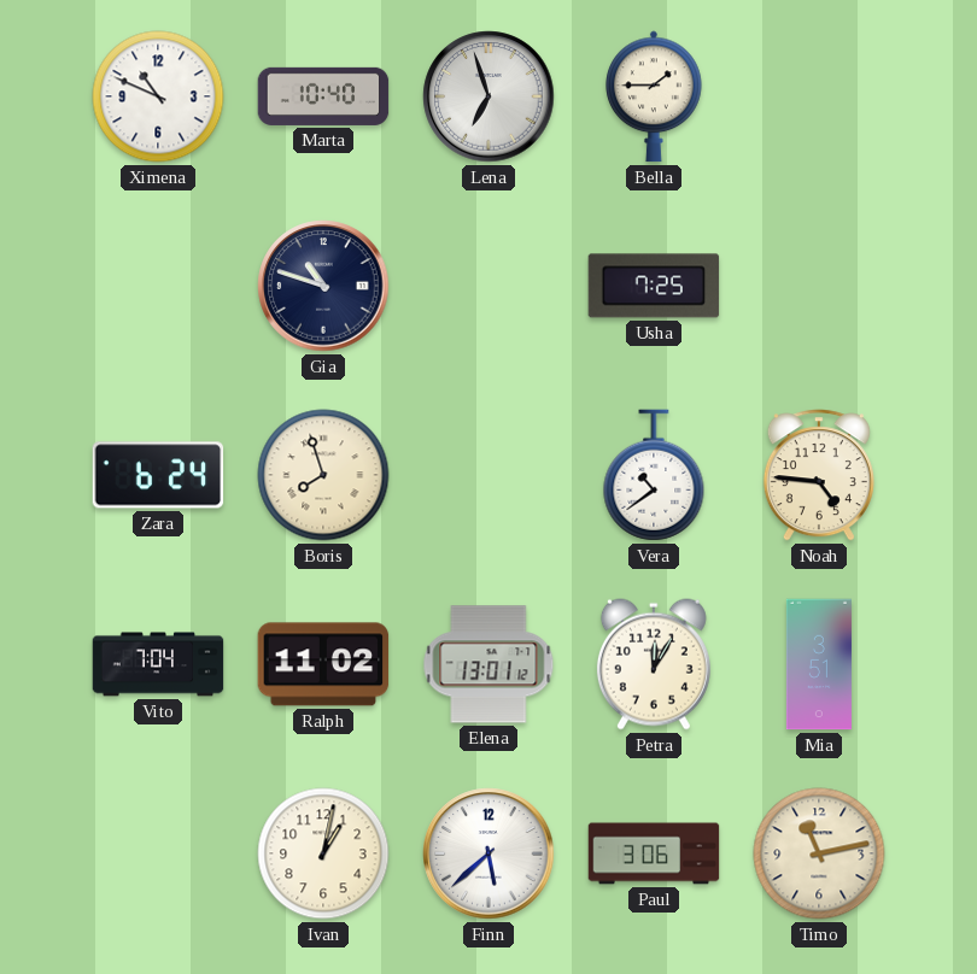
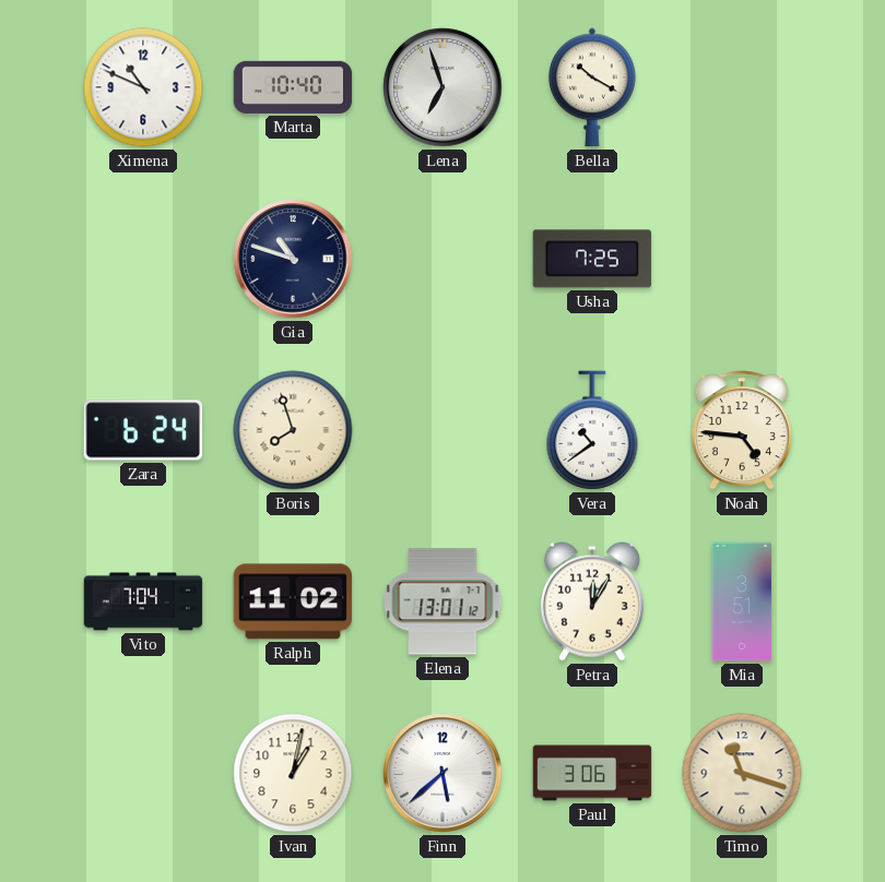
Bella: 1:45 -> 10:20 (592, 87)
Timo: 11:13 -> 11:18 (742, 773)
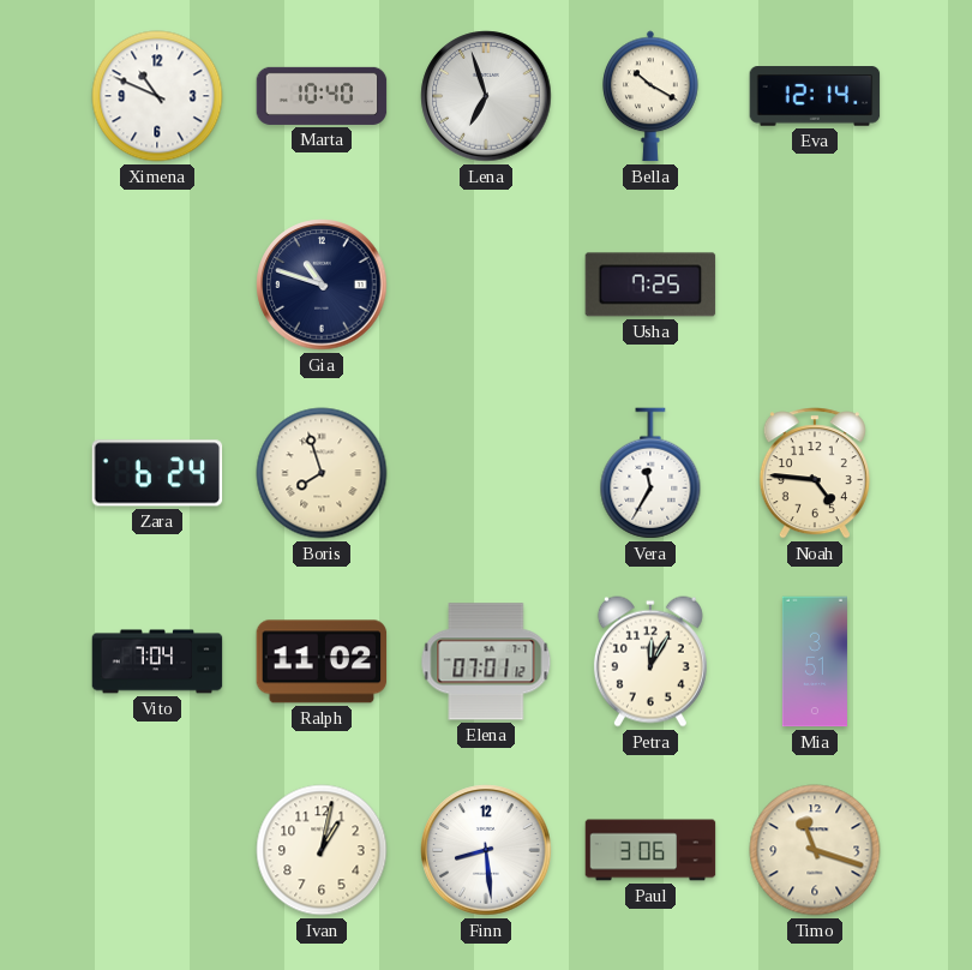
Eva: none -> 12:14 (815, 96)
Vera: 10:39 -> 11:35 (650, 473)
Elena: 13:01 -> 07:01 (486, 661)
Finn: 5:38 -> 8:29 (486, 850)
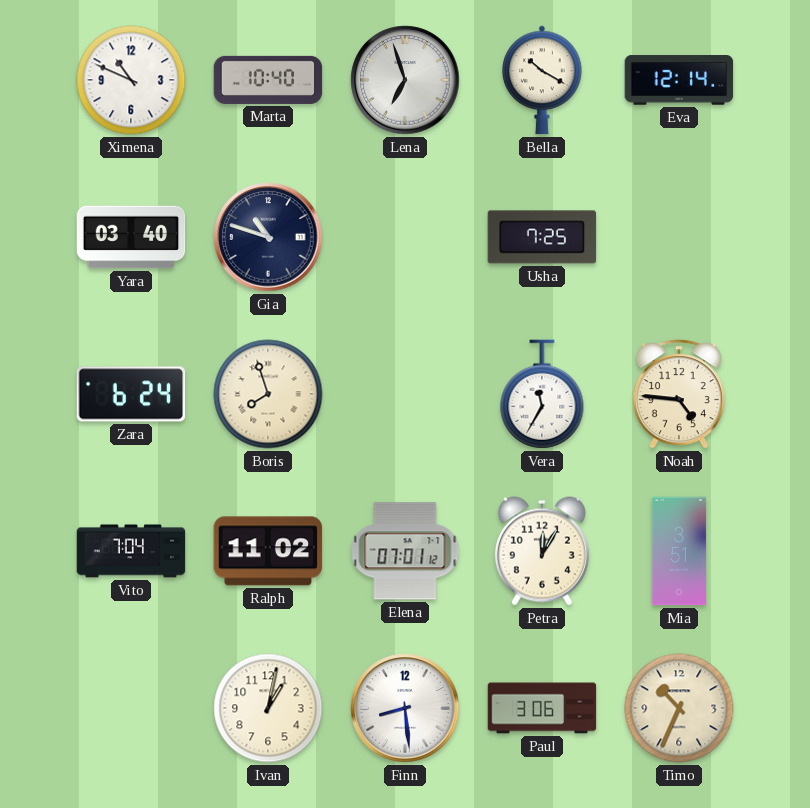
Yara: none -> 03:40 (131, 237)
Timo: 11:18 -> 10:34 (679, 708)
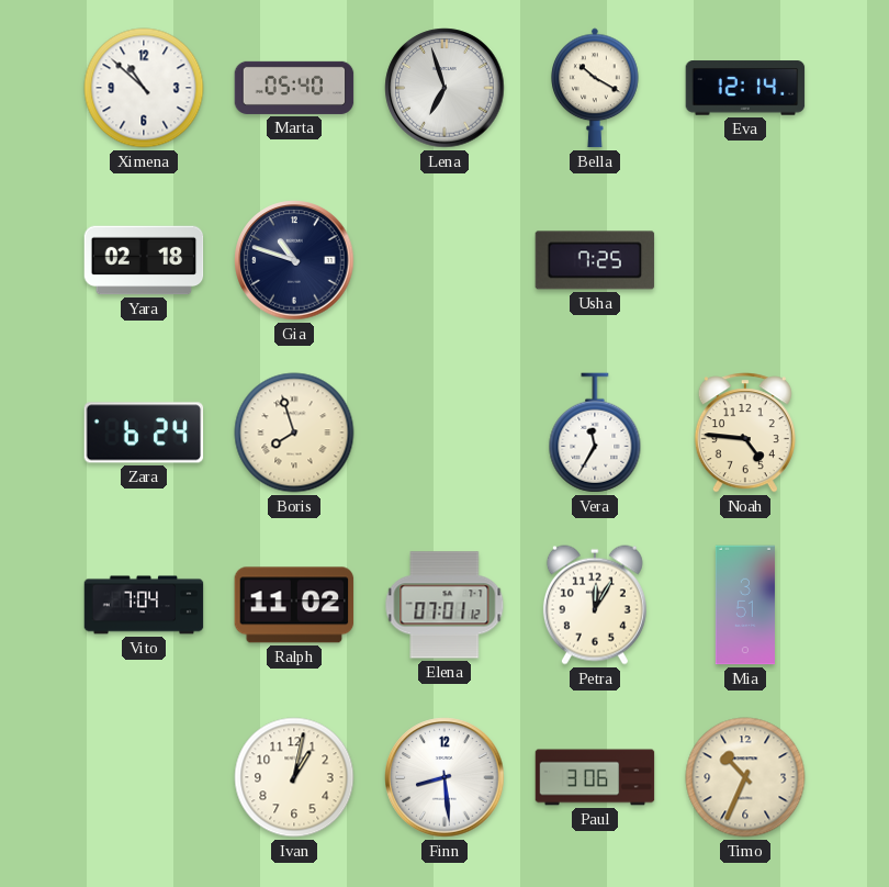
Ximena: 10:49 -> 10:52 (144, 88)
Marta: 10:40 -> 05:40 (294, 88)
Yara: 03:40 -> 02:18 (144, 260)
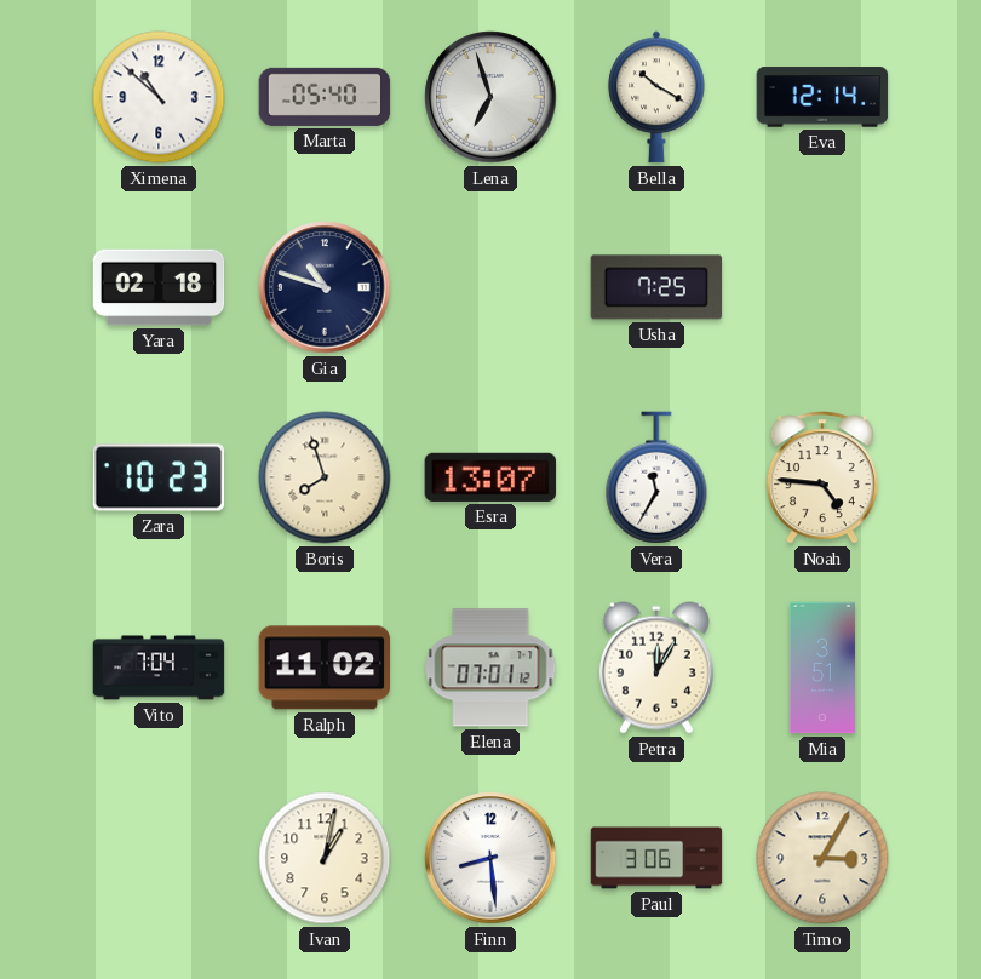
Zara: 6:24 -> 10:23 (159, 477)
Esra: none -> 13:07 (490, 477)
Timo: 10:34 -> 3:05 (822, 858)
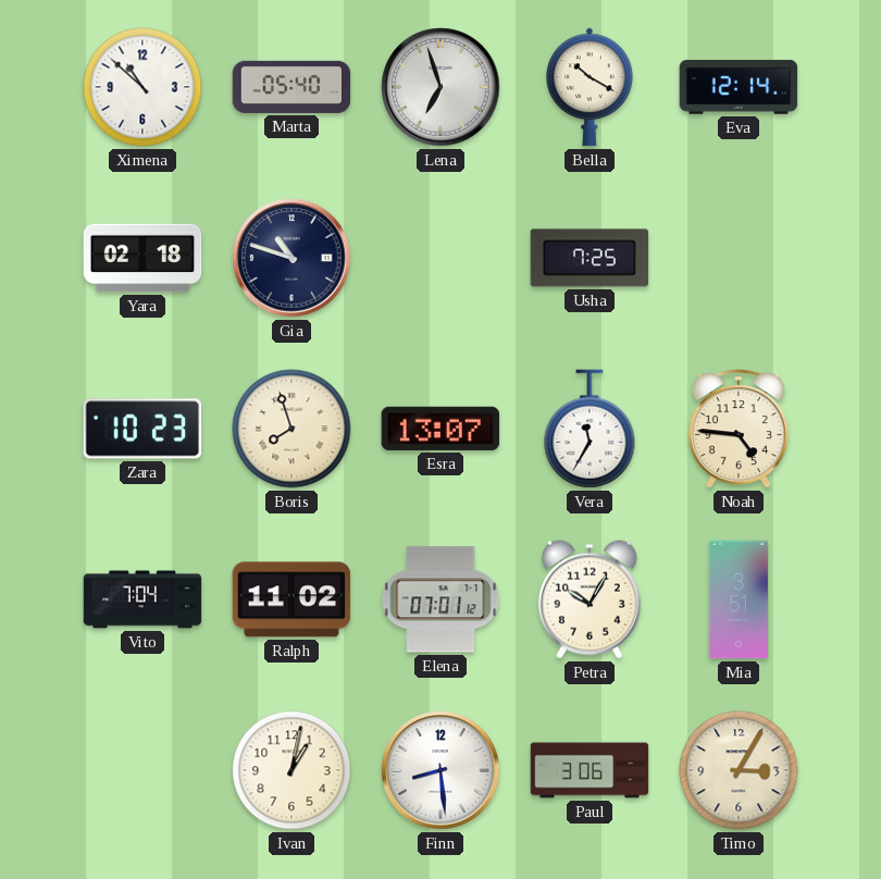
Petra: 12:05 -> 10:05 (590, 599)
